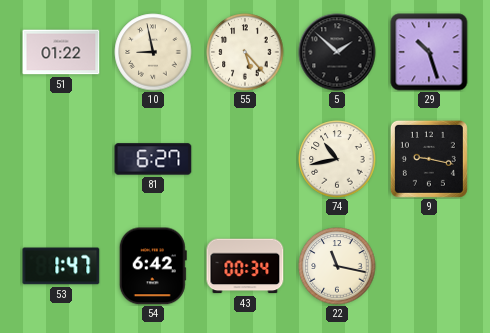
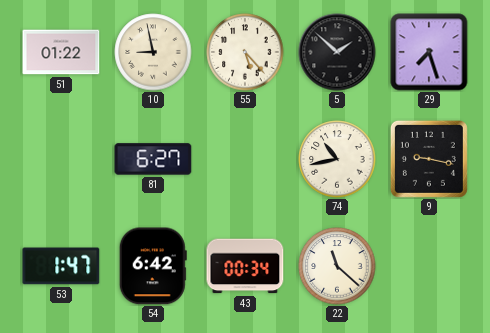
29: 10:27 -> 7:27 (429, 52)
22: 11:17 -> 11:22 (337, 266)
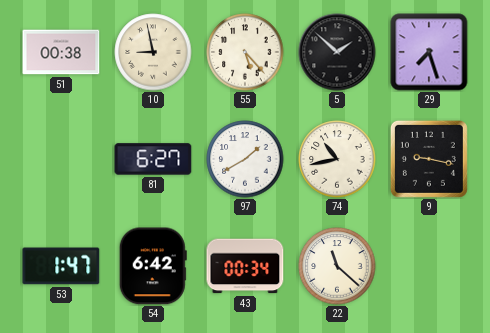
51: 01:22 -> 00:38 (61, 52)
97: none -> 1:40 (245, 159)
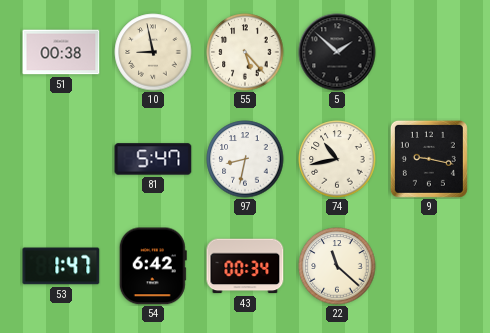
29: 7:27 -> none (429, 52)
81: 6:27 -> 5:47 (153, 159)
97: 1:40 -> 8:32 (245, 159)
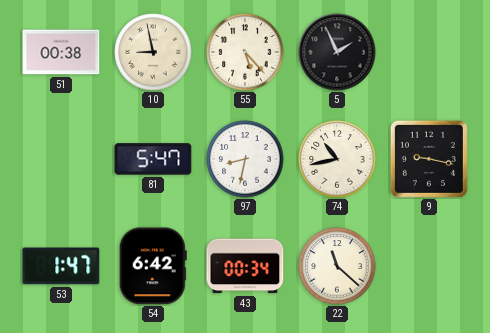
5: 1:52 -> 1:56 (337, 52)
